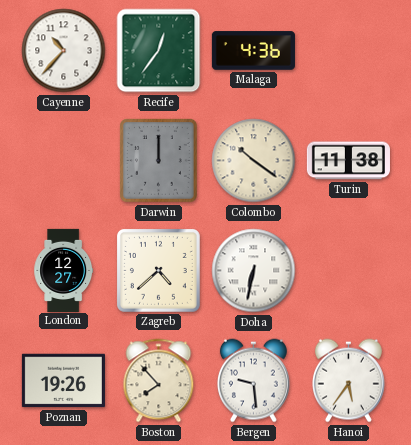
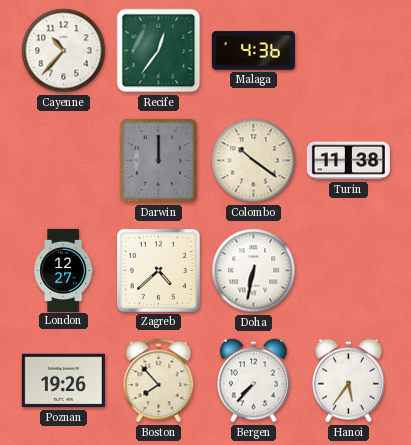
Bergen: 9:29 -> 7:37 (253, 381)
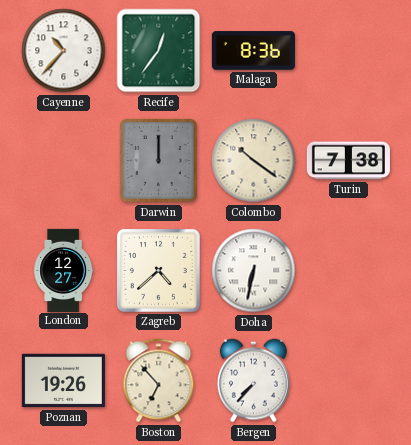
Malaga: 4:36 -> 8:36 (253, 51)
Turin: 11:38 -> 7:38 (348, 161)
Boston: 7:53 -> 6:53 (159, 381)
Hanoi: 5:36 -> none (348, 381)
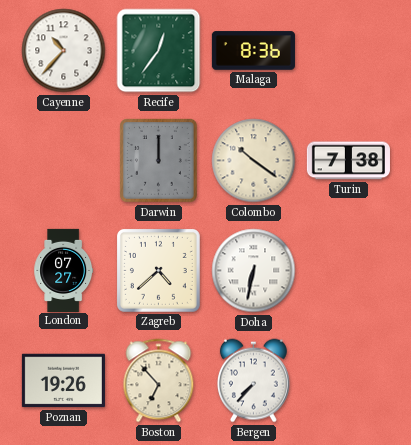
London: 12:27 -> 07:27 (64, 270)
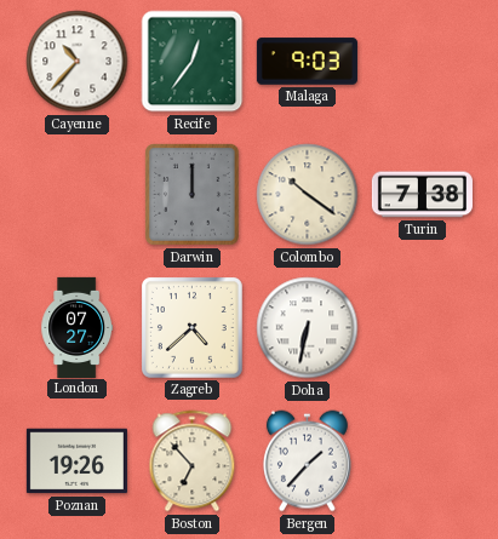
Malaga: 8:36 -> 9:03 (307, 62)
Bergen: 7:37 -> 1:37 (307, 461)
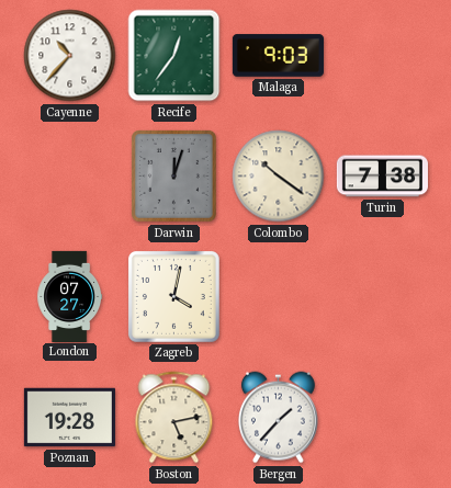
Darwin: 12:00 -> 12:03 (174, 177)
Zagreb: 4:38 -> 4:02 (173, 296)
Doha: 6:32 -> none (308, 328)
Poznan: 19:26 -> 19:28 (69, 418)
Boston: 6:53 -> 5:13 (174, 418)
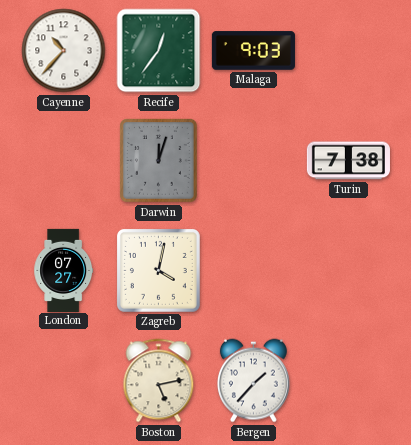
Colombo: 10:21 -> none (279, 177)
Poznan: 19:28 -> none (69, 418)
